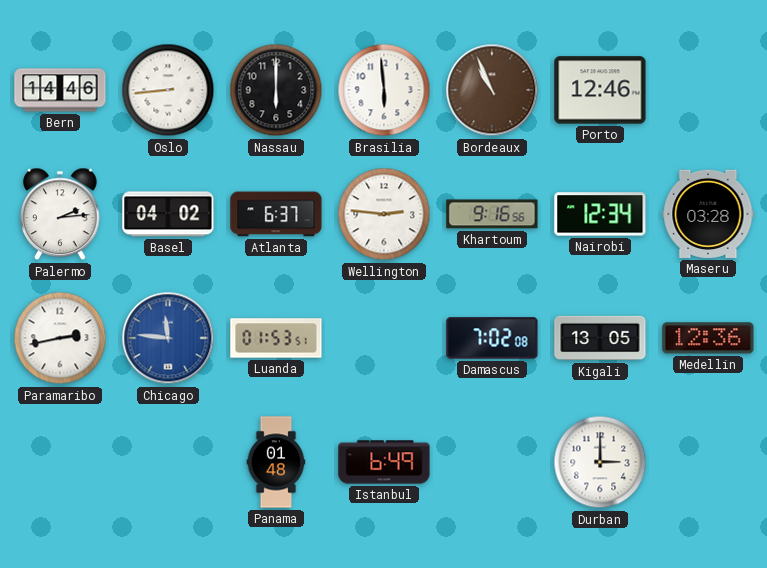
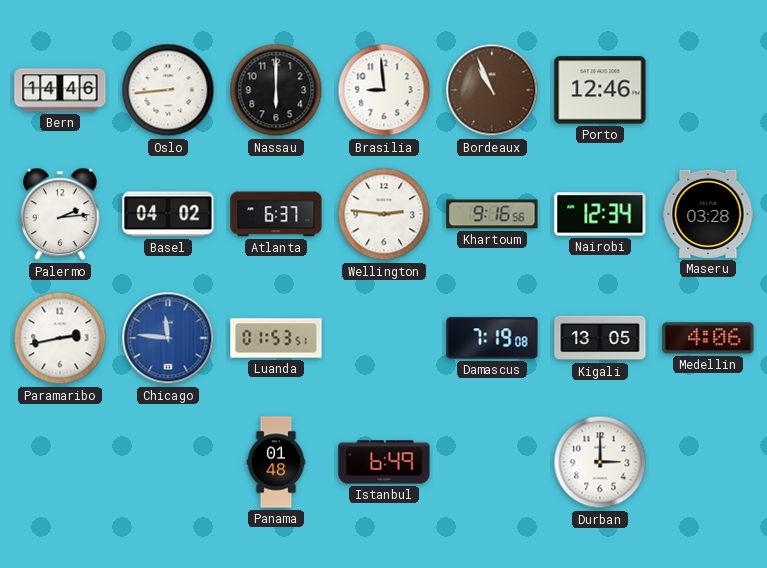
Brasilia: 5:59 -> 8:59 (384, 90)
Damascus: 7:02 -> 7:19 (492, 338)
Medellin: 12:36 -> 4:06 (708, 338)
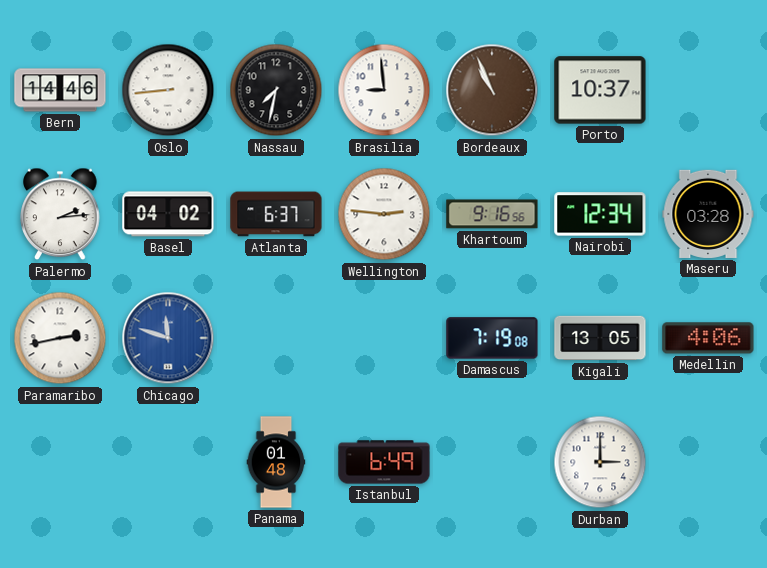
Nassau: 6:00 -> 7:32 (276, 90)
Porto: 12:46 -> 10:37 (600, 90)
Chicago: 11:46 -> 11:48 (168, 338)
Luanda: 01:53 -> none (276, 338)
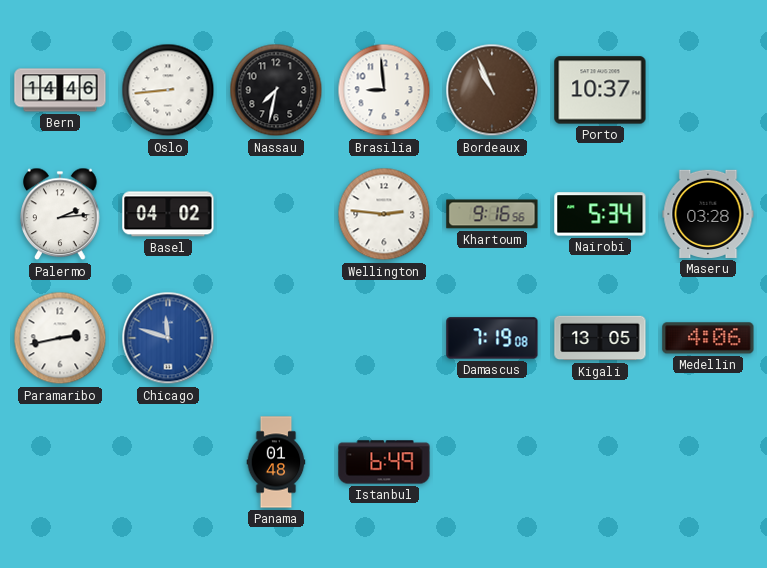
Atlanta: 6:37 -> none (276, 214)
Nairobi: 12:34 -> 5:34 (600, 214)
Durban: 3:00 -> none (600, 462)
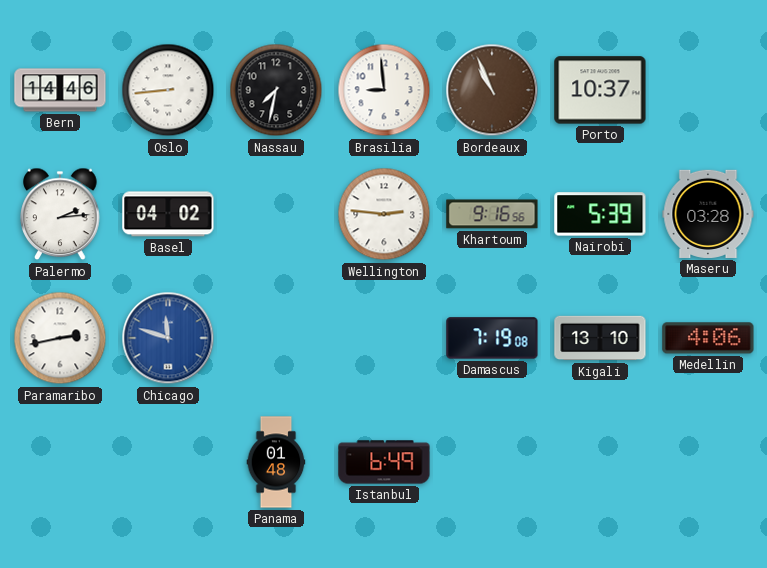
Nairobi: 5:34 -> 5:39 (600, 214)
Kigali: 13:05 -> 13:10 (600, 338)
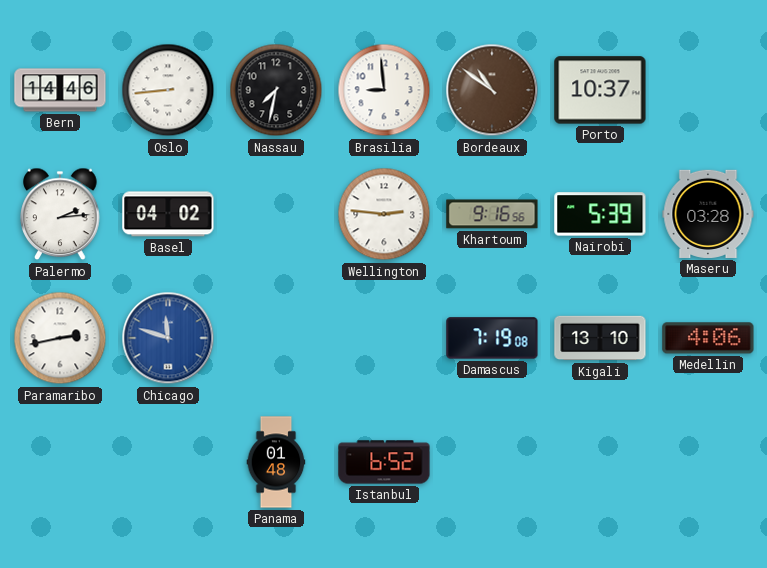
Bordeaux: 10:56 -> 10:51 (492, 90)
Istanbul: 6:49 -> 6:52 (384, 462)
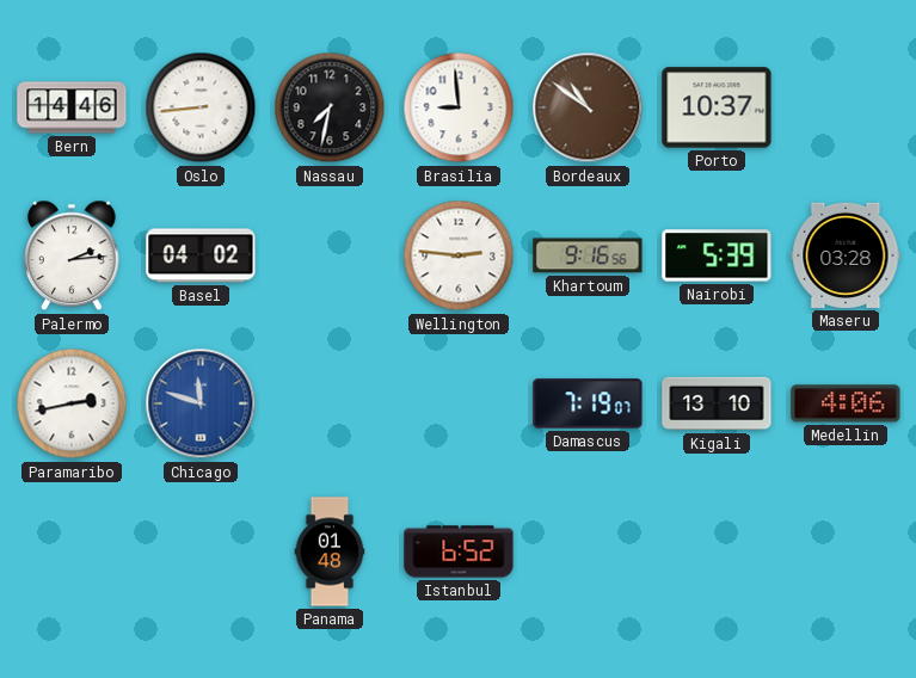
Damascus: 7:19:08 -> 7:19:07 (588, 403)
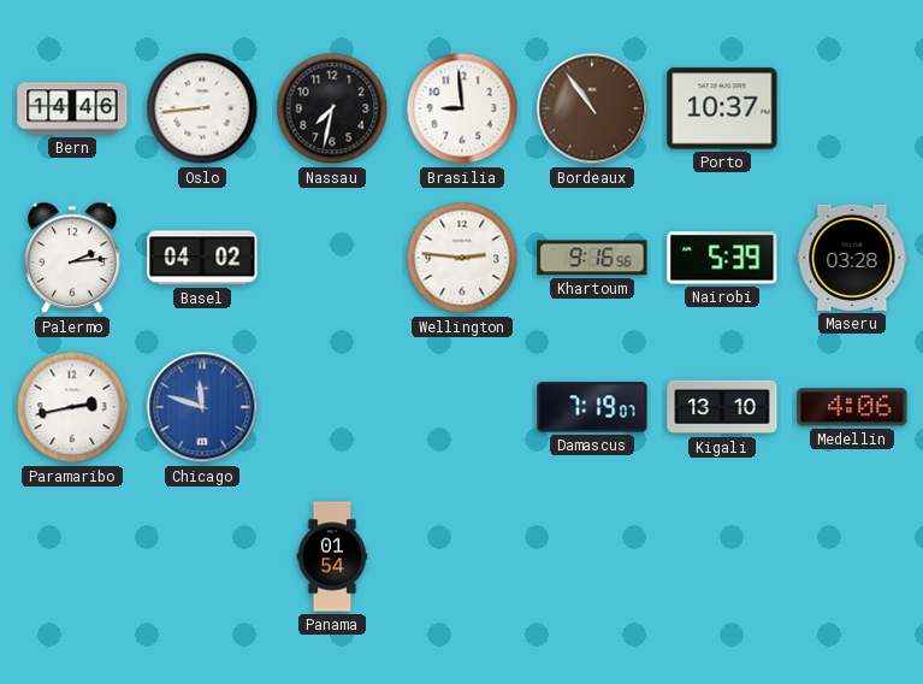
Bordeaux: 10:51 -> 10:54 (592, 108)
Panama: 01:48 -> 01:54 (332, 556)
Istanbul: 6:52 -> none (459, 551)
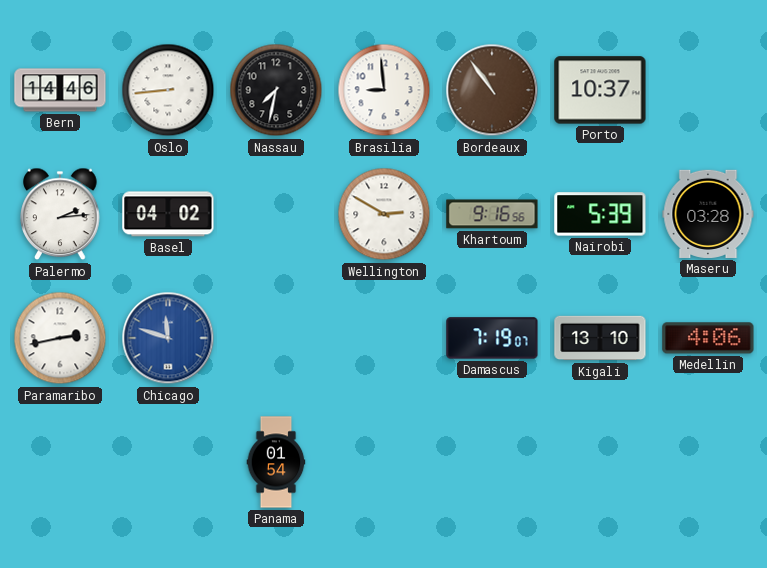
Wellington: 2:46 -> 2:50 (384, 214)
